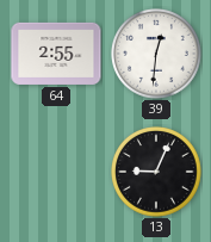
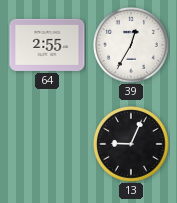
39: 12:31 -> 12:35 (132, 46)
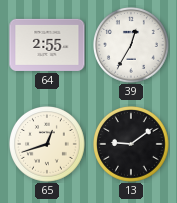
65: none -> 12:42 (48, 145)
13: 9:04 -> 9:09 (132, 145)
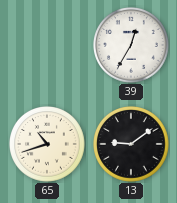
64: 2:55 -> none (47, 45)
65: 12:42 -> 10:42 (48, 145)
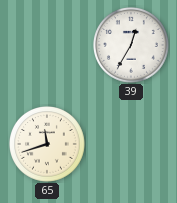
65: 10:42 -> 11:42 (48, 145)
13: 9:09 -> none (132, 145)
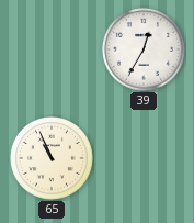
65: 11:42 -> 10:56 (53, 159)
